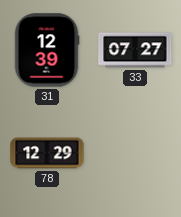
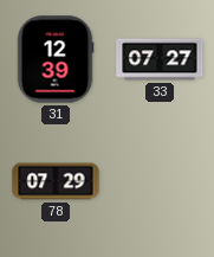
78: 12:29 -> 07:29 (56, 181)
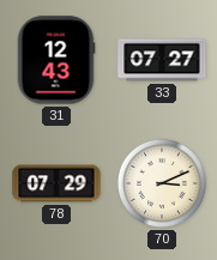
31: 12:39 -> 12:43 (56, 60)
70: none -> 3:11 (162, 183)
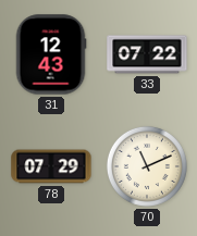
33: 07:27 -> 07:22 (147, 54)
70: 3:11 -> 11:11 (147, 166)
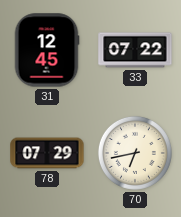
31: 12:43 -> 12:45 (47, 50)
70: 11:11 -> 6:43 (135, 153)
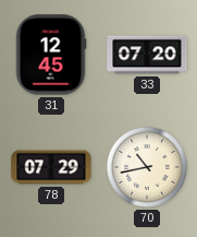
33: 07:22 -> 07:20 (147, 55)
70: 6:43 -> 10:43 (147, 167)
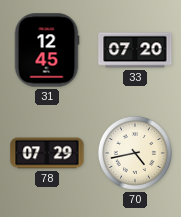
70: 10:43 -> 4:43 (135, 153)
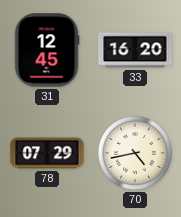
33: 07:20 -> 16:20 (135, 50)
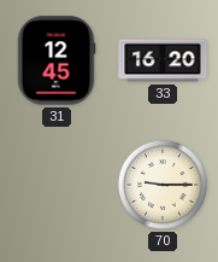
78: 07:29 -> none (47, 153)
70: 4:43 -> 9:15 (163, 185)
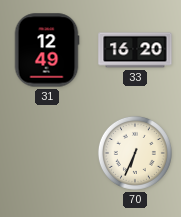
31: 12:45 -> 12:49 (47, 50)
70: 9:15 -> 6:34 (135, 153)
